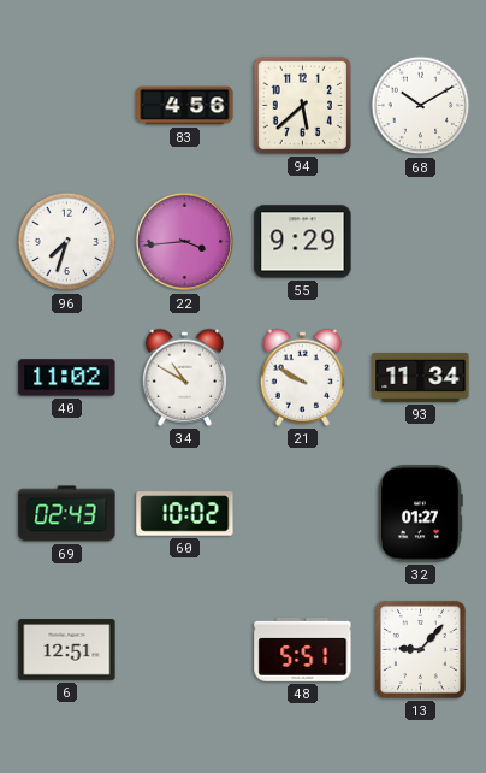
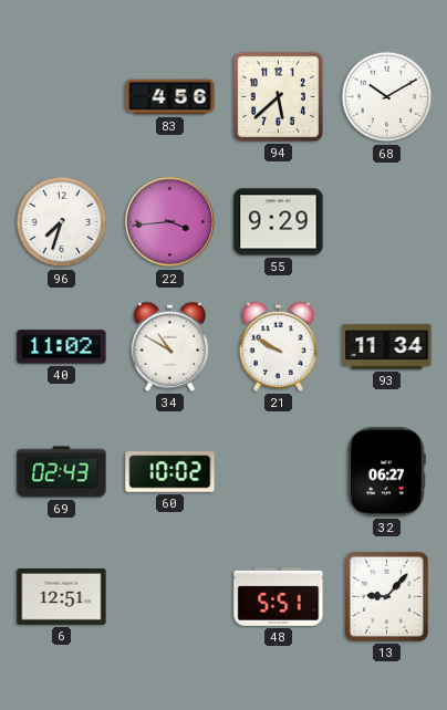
32: 01:27 -> 06:27 (387, 472)
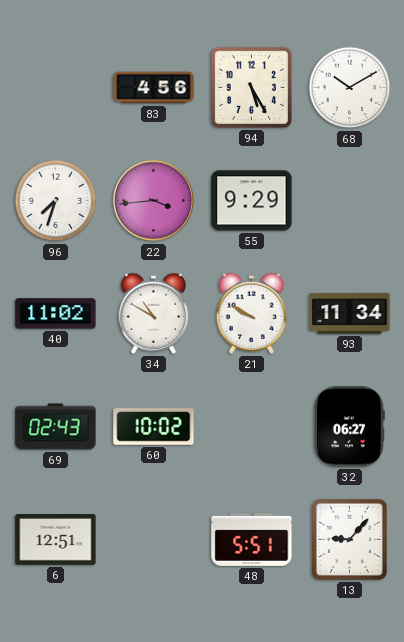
94: 5:38 -> 5:25 (251, 87)
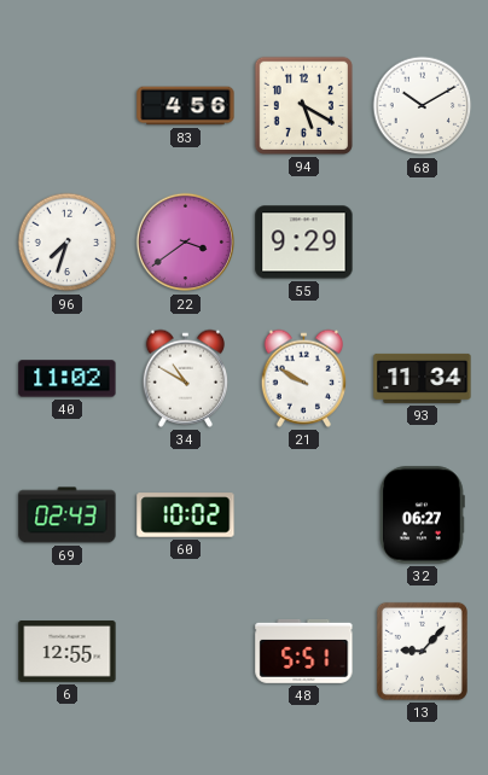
94: 5:25 -> 5:20 (303, 105)
22: 3:44 -> 3:39 (186, 243)
6: 12:51 -> 12:55 (68, 652)
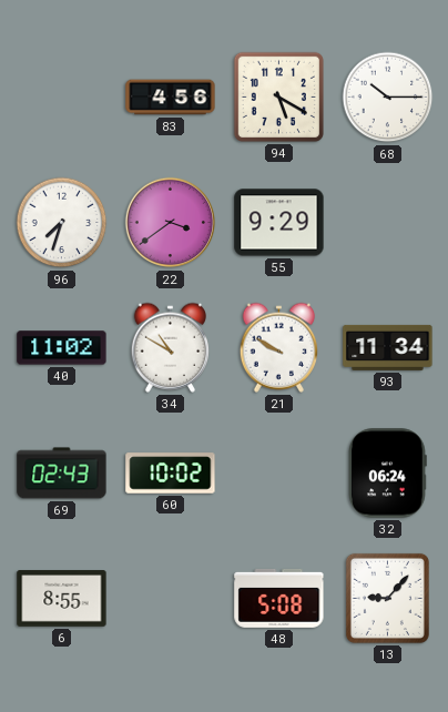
68: 10:10 -> 10:15 (388, 98)
32: 06:27 -> 06:24 (388, 474)
6: 12:55 -> 8:55 (62, 599)
48: 5:51 -> 5:08 (279, 598)
